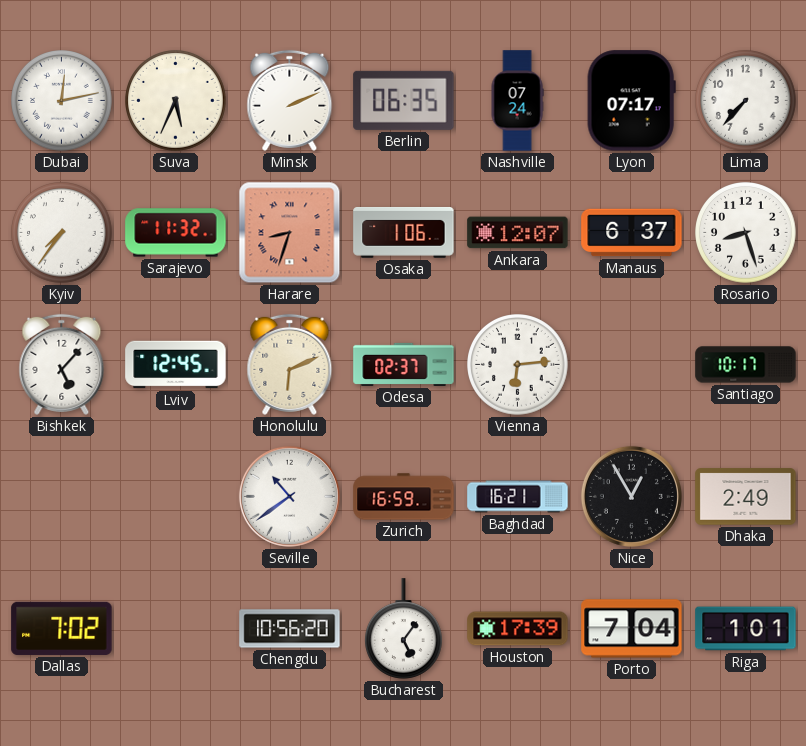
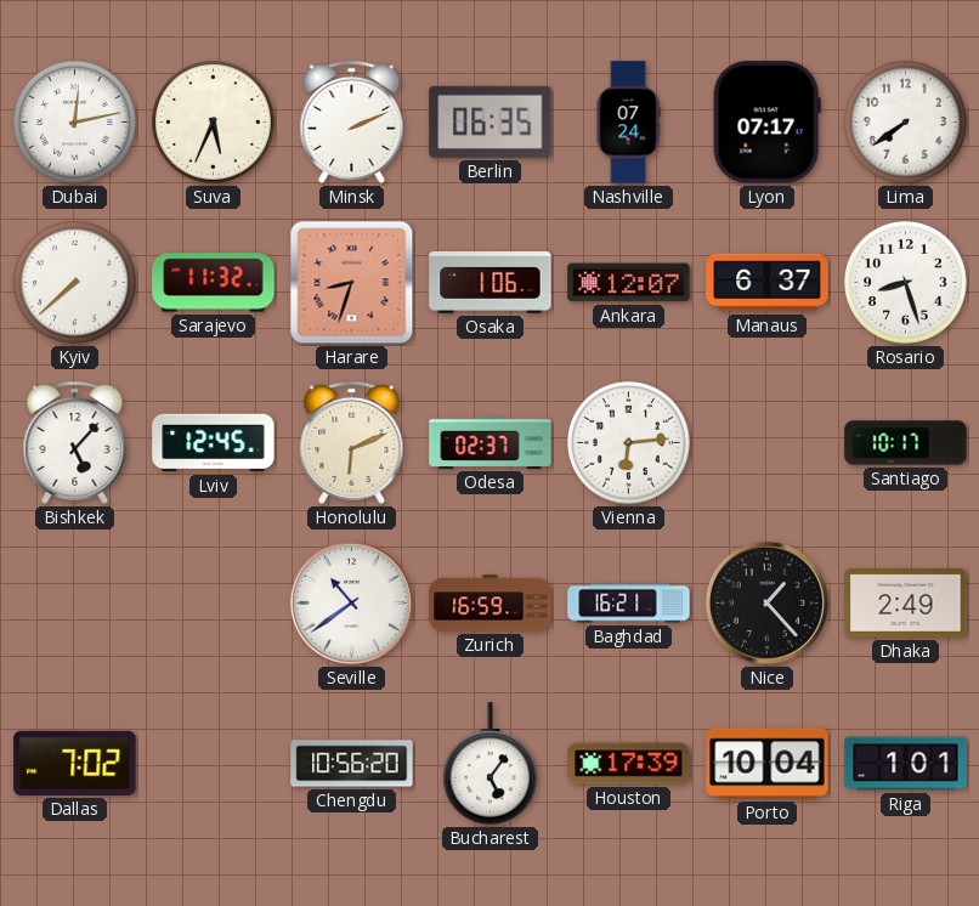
Lima: 7:37 -> 7:39 (906, 123)
Kyiv: 7:36 -> 7:38 (75, 283)
Nice: 12:55 -> 1:23 (766, 602)
Porto: 7:04 -> 10:04 (768, 764)
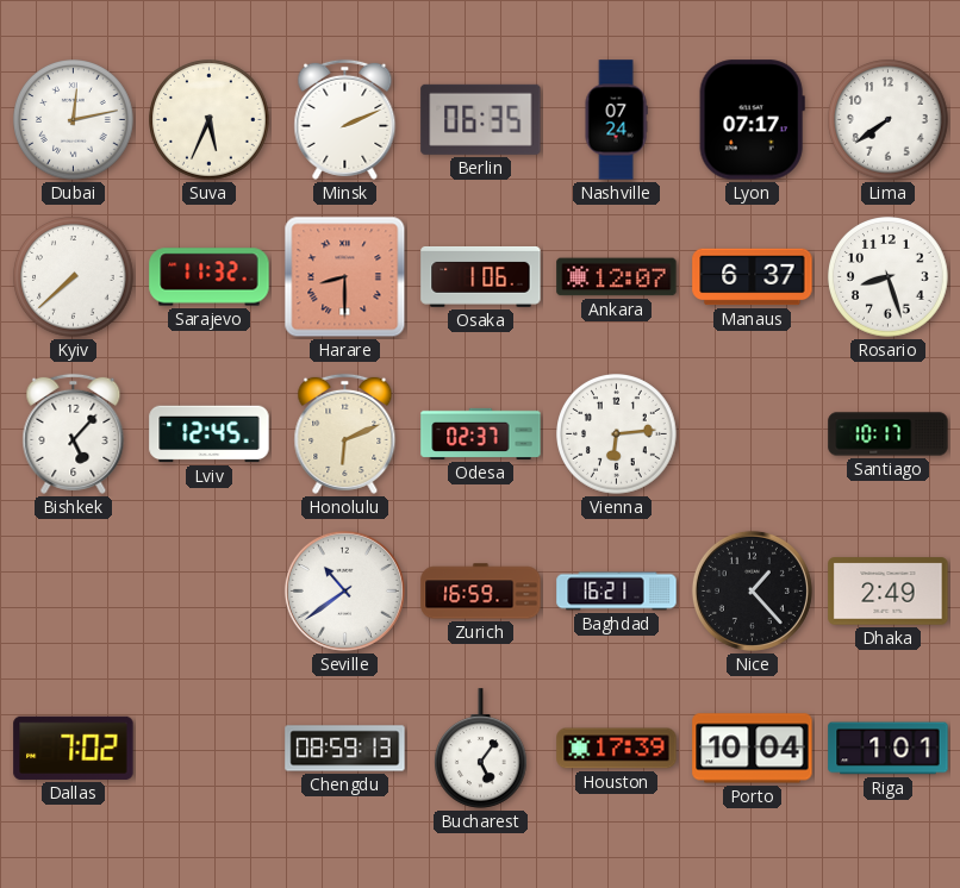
Harare: 8:33 -> 8:30 (345, 277)
Chengdu: 10:56 -> 08:59 (345, 749)
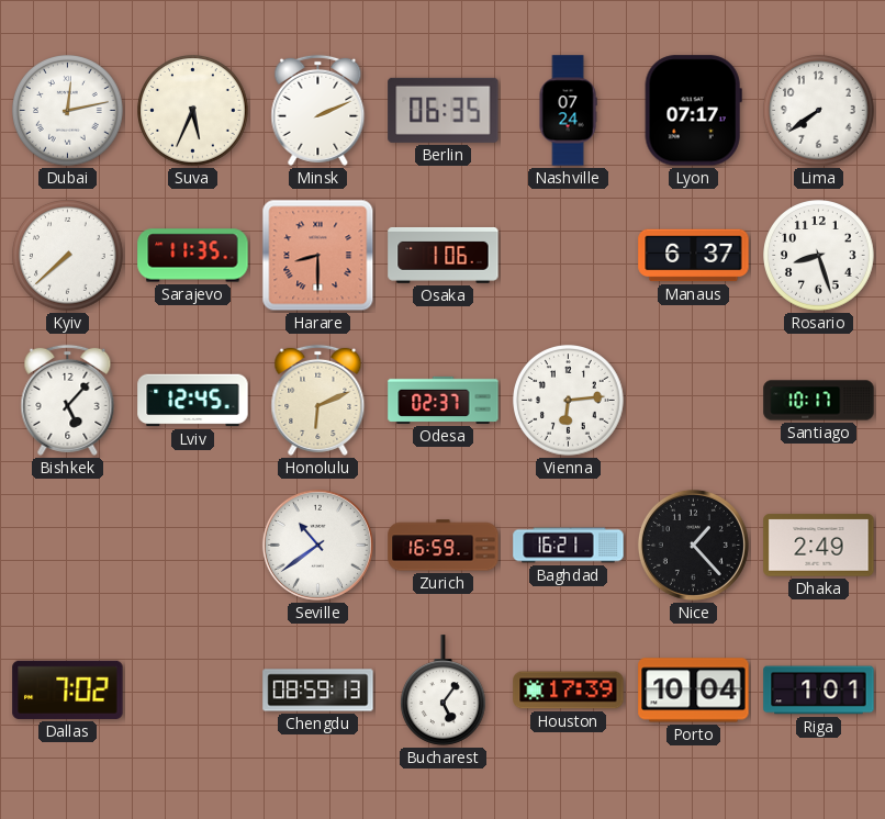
Sarajevo: 11:32 -> 11:35 (193, 256)
Ankara: 12:07 -> none (617, 277)
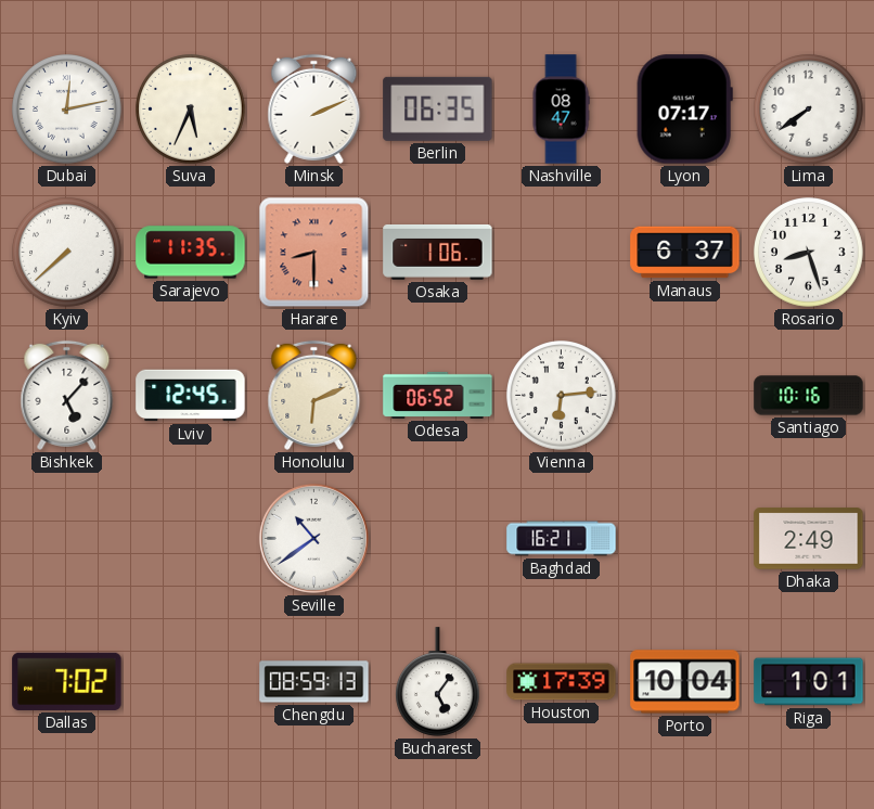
Nashville: 07:24 -> 08:47 (561, 110)
Odesa: 02:37 -> 06:52 (438, 395)
Santiago: 10:17 -> 10:16 (809, 396)
Zurich: 16:59 -> none (444, 546)
Nice: 1:23 -> none (693, 545)
